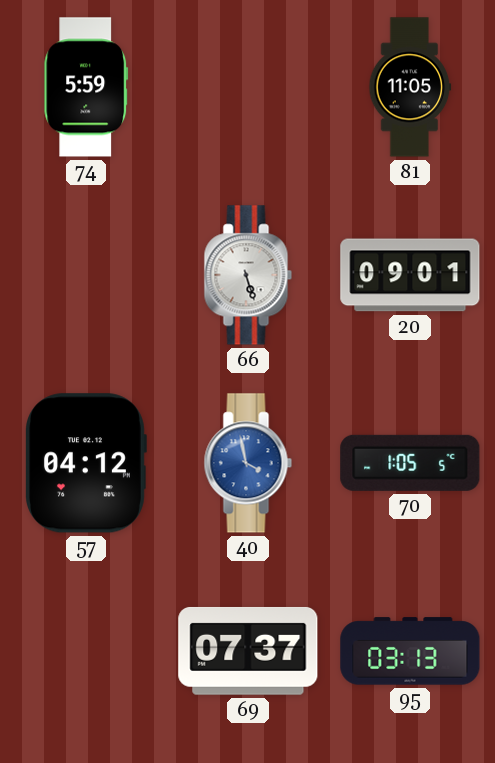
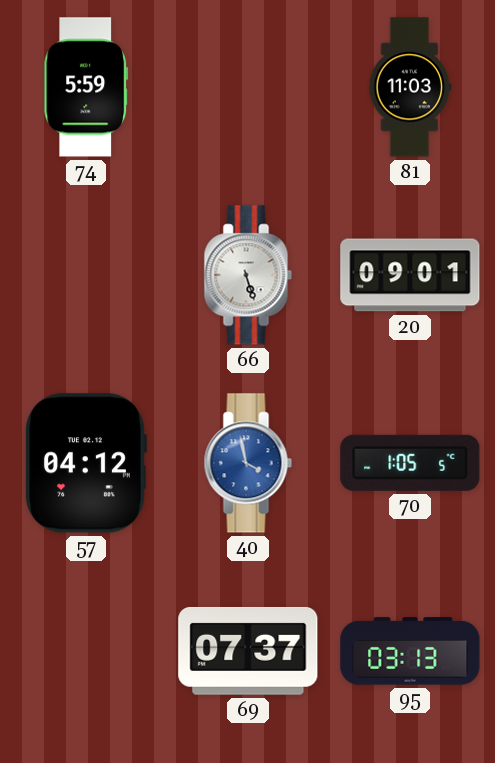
81: 11:05 -> 11:03 (410, 87)
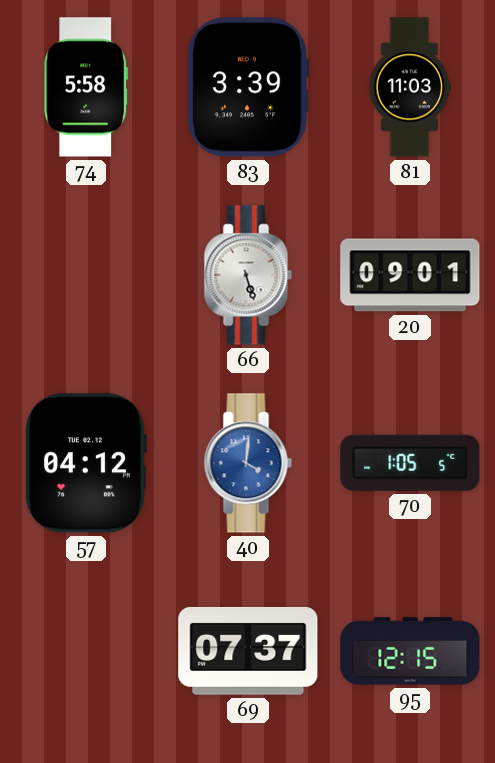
74: 5:59 -> 5:58 (86, 87)
83: none -> 3:39 (248, 87)
40: 3:58 -> 4:01 (248, 463)
95: 03:13 -> 12:15 (410, 651)
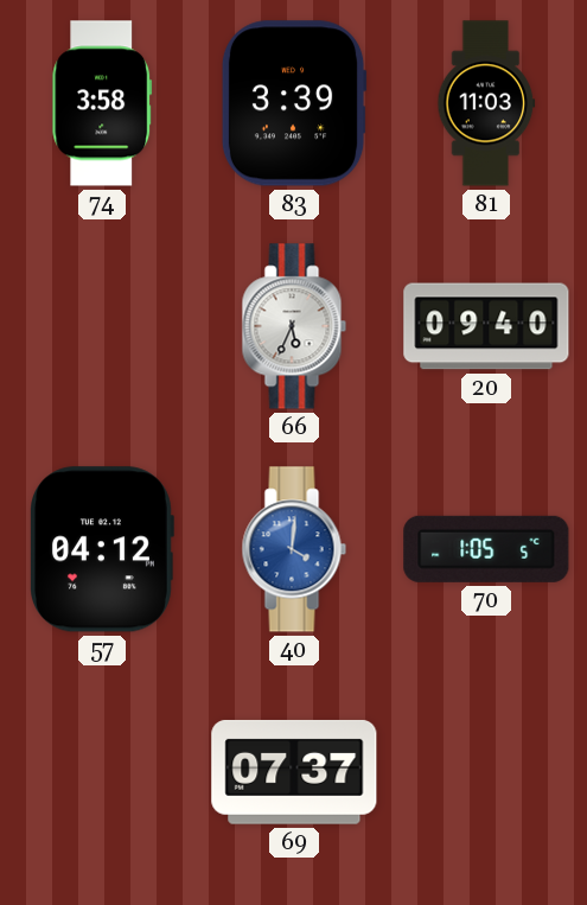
74: 5:58 -> 3:58 (102, 103)
66: 5:27 -> 5:34 (294, 326)
20: 09:01 -> 09:40 (486, 326)
95: 12:15 -> none (410, 651)
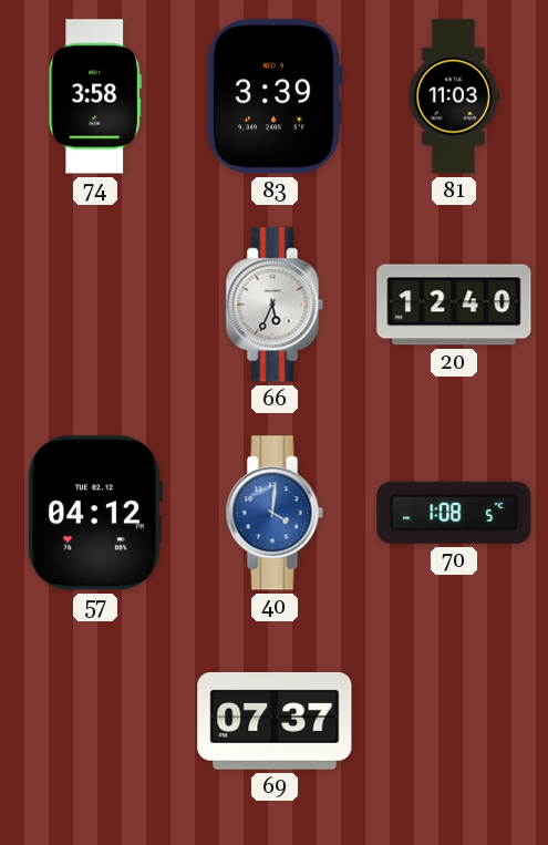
20: 09:40 -> 12:40 (454, 305)
70: 1:05 -> 1:08 (454, 513)
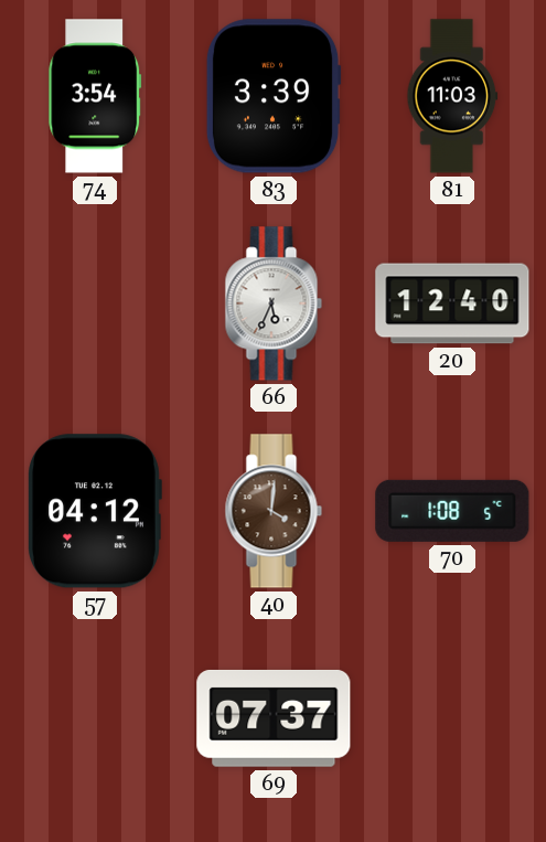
74: 3:58 -> 3:54 (95, 96)
40 dial: blue -> brown (274, 511)
